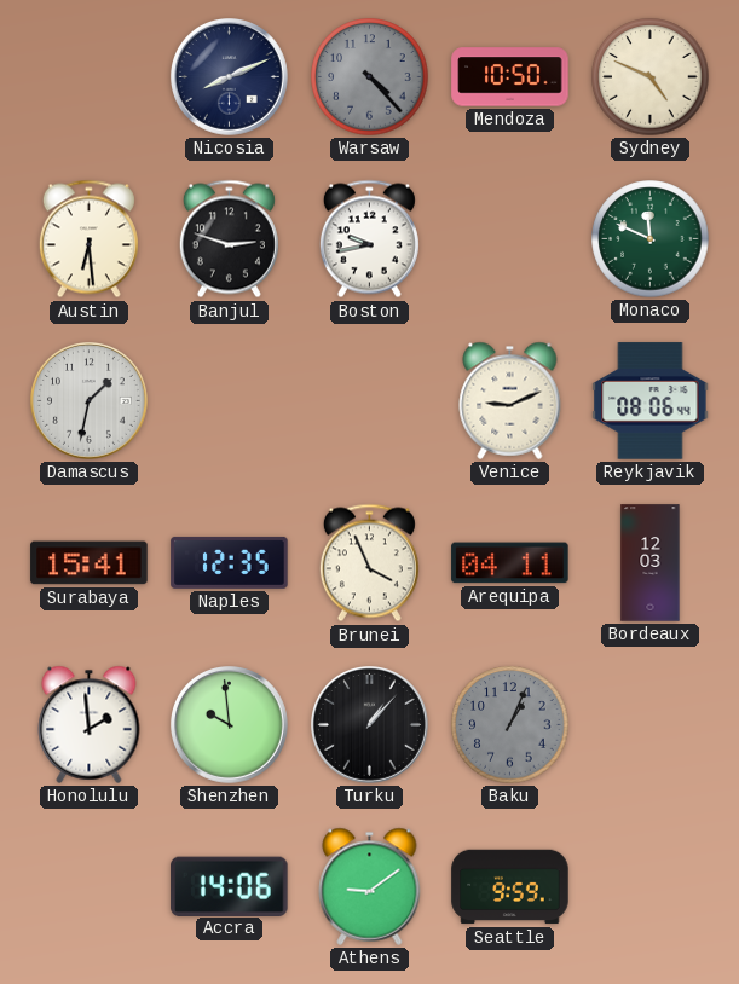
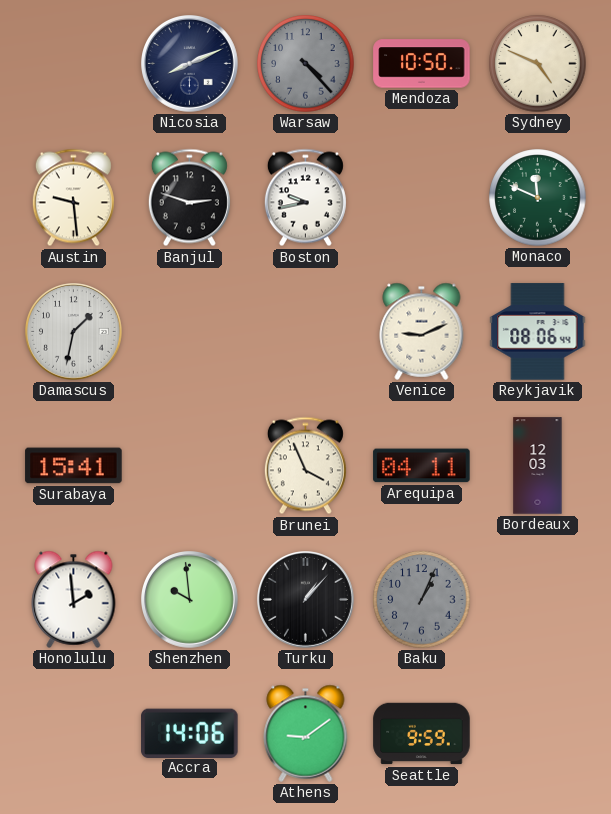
Austin: 6:29 -> 9:29 (73, 198)
Naples: 12:35 -> none (230, 562)
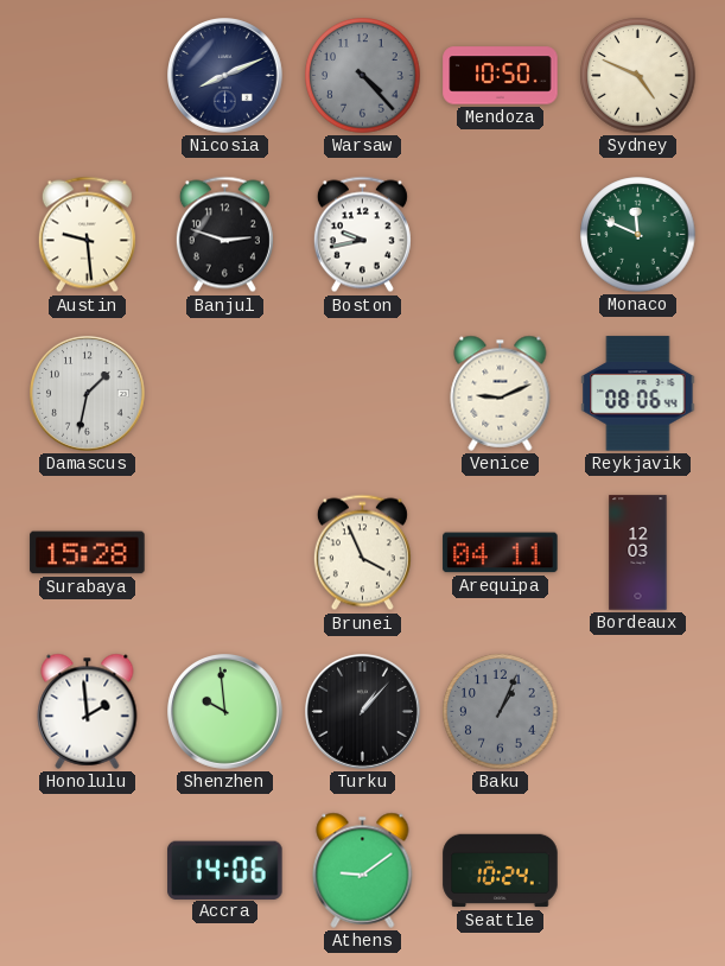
Surabaya: 15:41 -> 15:28 (88, 553)
Seattle: 9:59 -> 10:24 (501, 871)
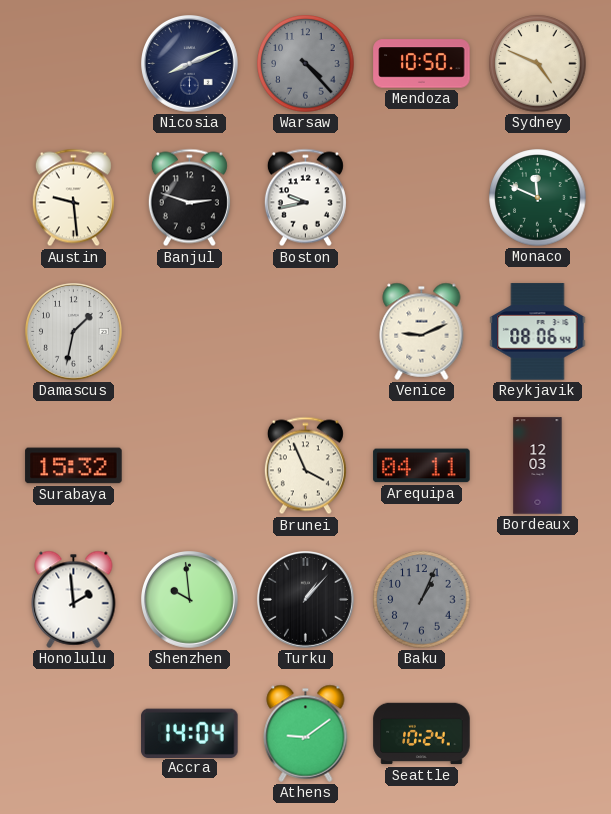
Surabaya: 15:28 -> 15:32 (74, 466)
Accra: 14:06 -> 14:04 (190, 733)
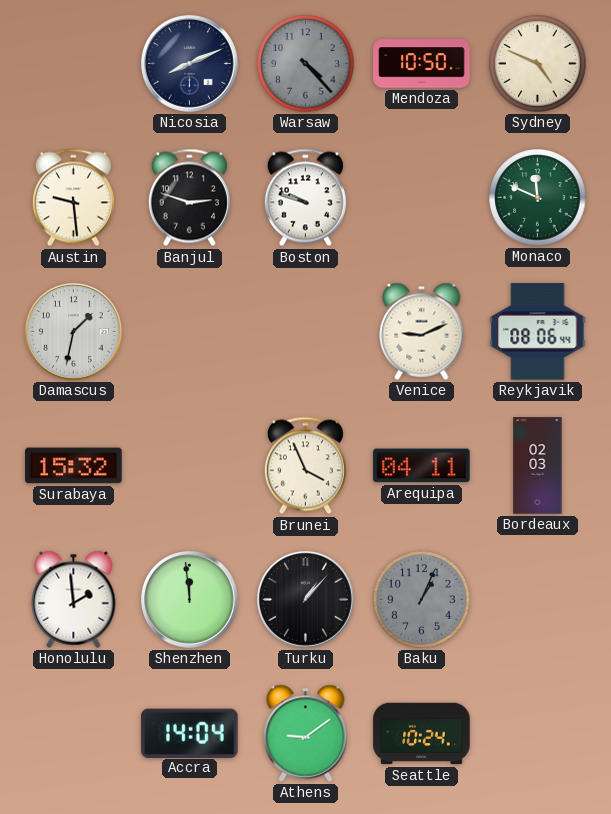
Boston: 9:43 -> 9:48 (305, 198)
Bordeaux: 12:03 -> 02:03 (538, 466)
Shenzhen: 9:59 -> 11:59 (190, 600)
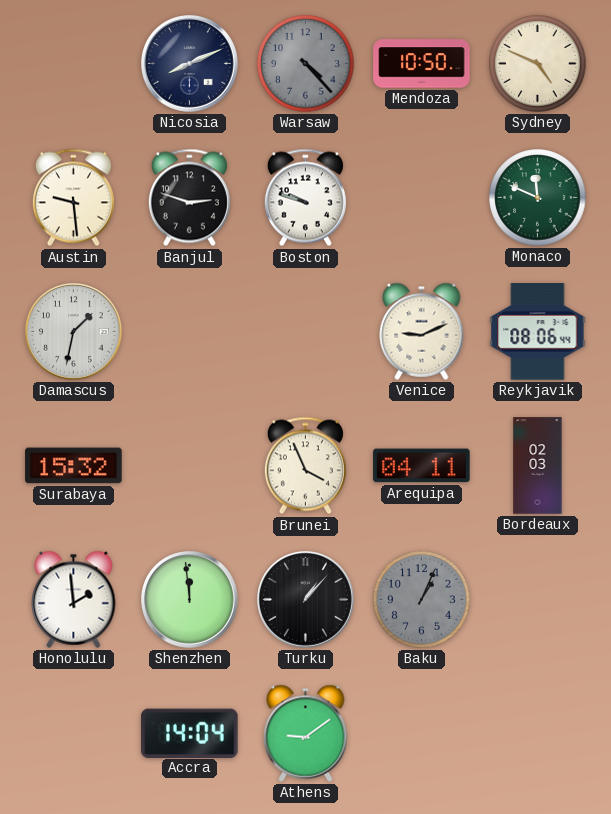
Seattle: 10:24 -> none (422, 734)
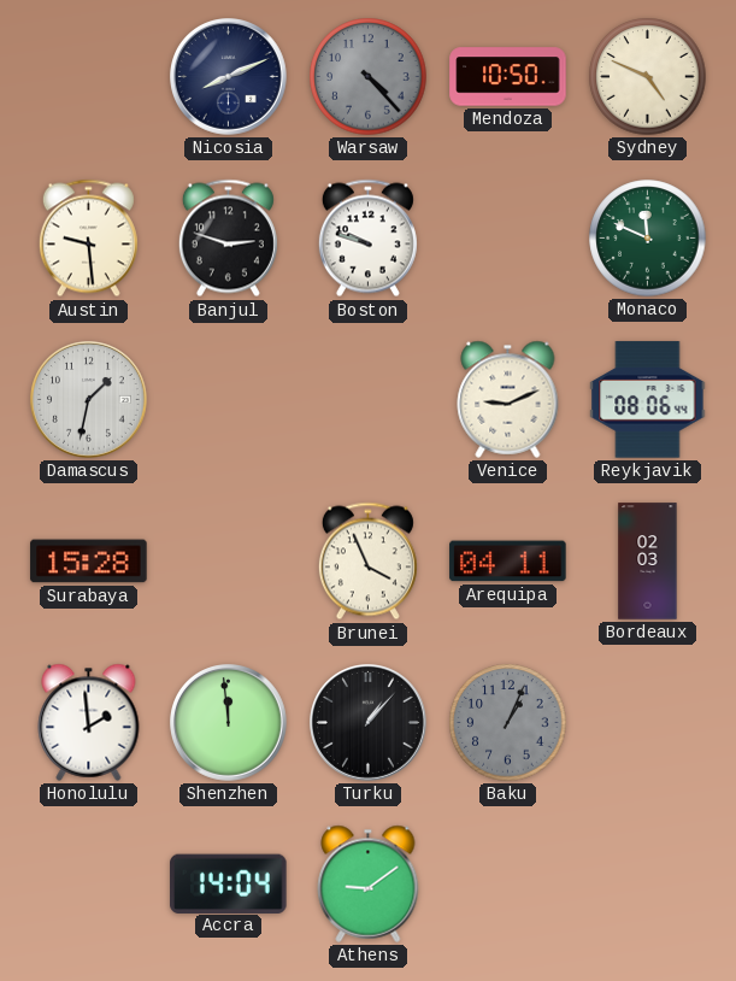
Surabaya: 15:32 -> 15:28 (89, 562)
